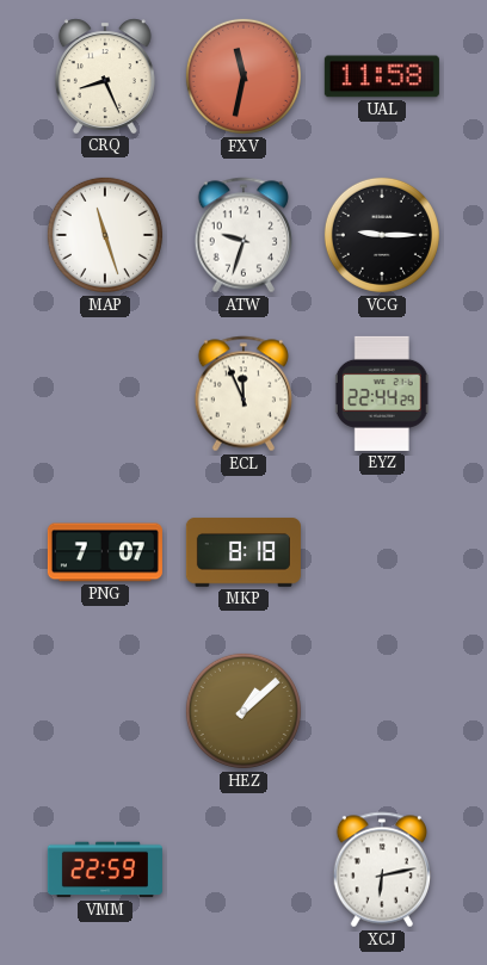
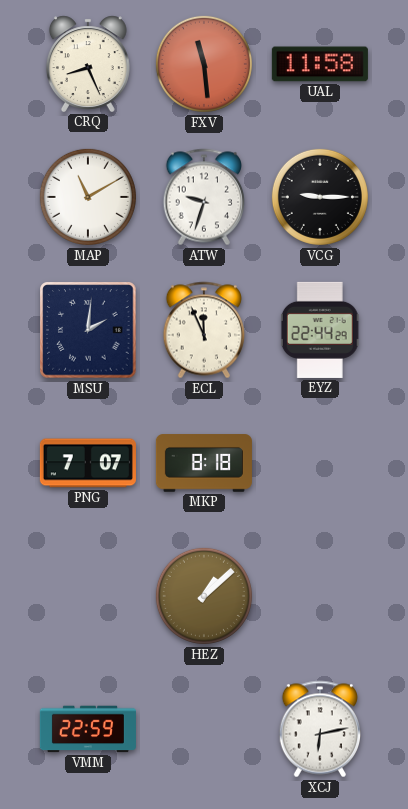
FXV: 11:32 -> 11:29 (204, 64)
MAP: 11:27 -> 11:10 (88, 197)
MSU: none -> 2:01 (88, 330)
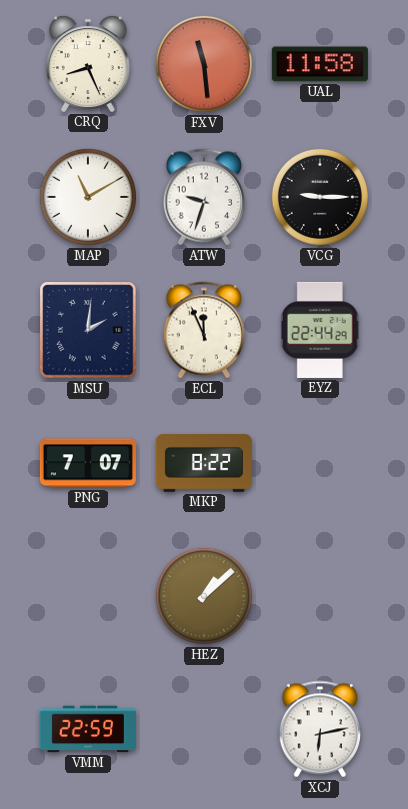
MKP: 8:18 -> 8:22 (204, 463)
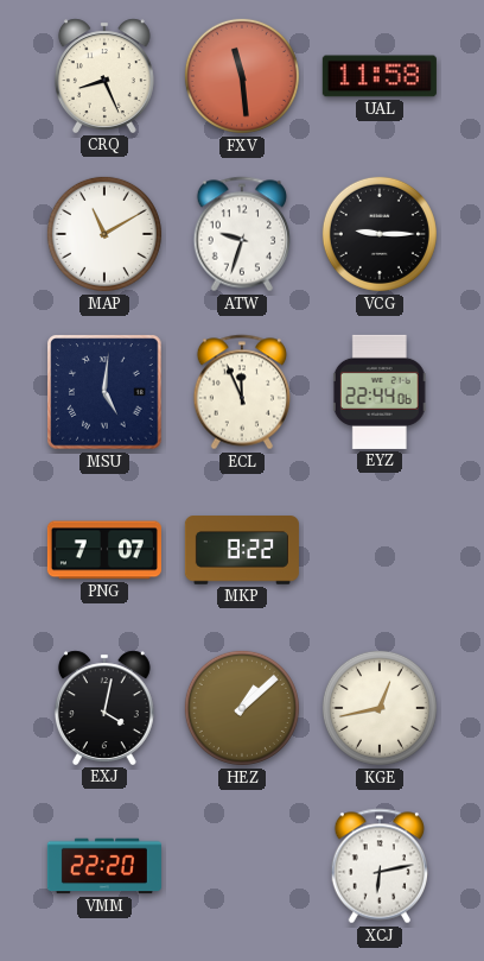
MSU: 2:01 -> 5:01 (104, 392)
EYZ: 22:44:29 -> 22:44:06 (380, 392)
EXJ: none -> 4:02 (104, 708)
KGE: none -> 12:43 (380, 708)
VMM: 22:59 -> 22:20 (104, 866)
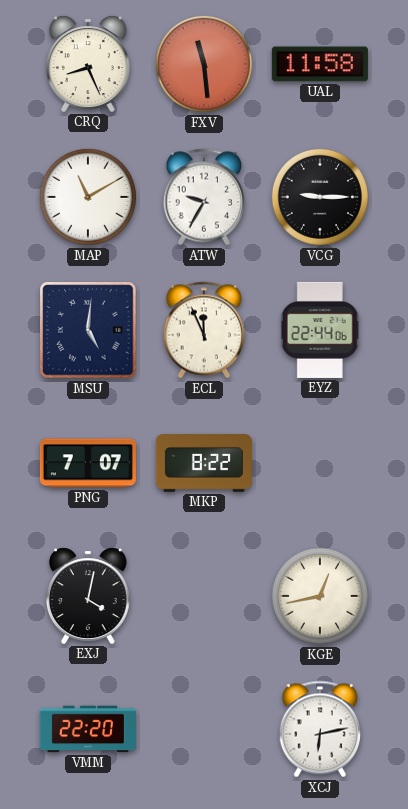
ATW: 9:33 -> 9:35 (203, 197)
HEZ: 1:08 -> none (242, 708)
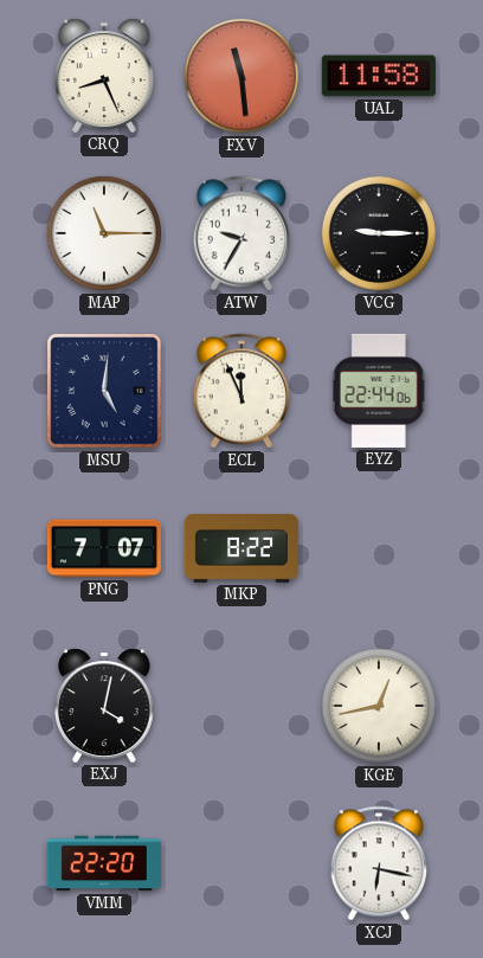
MAP: 11:10 -> 11:15 (104, 233)
XCJ: 6:13 -> 6:17 (378, 863)
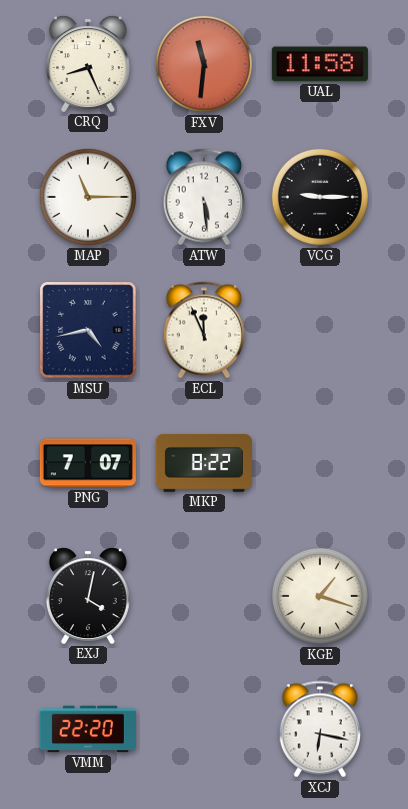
FXV: 11:29 -> 11:31 (204, 64)
ATW: 9:35 -> 5:29 (203, 197)
MSU: 5:01 -> 4:43 (88, 330)
EYZ: 22:44 -> none (379, 391)
KGE: 12:43 -> 1:18 (320, 596)
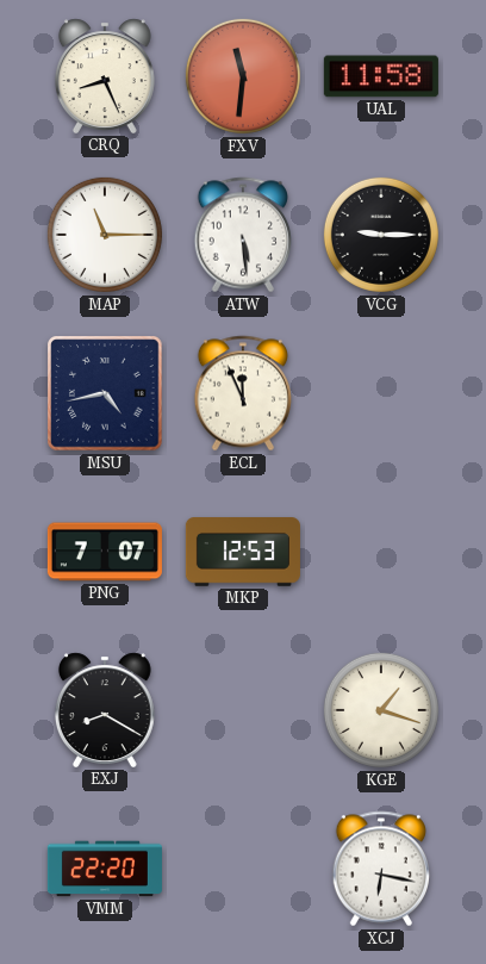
MKP: 8:22 -> 12:53 (243, 552)
EXJ: 4:02 -> 8:20 (105, 710)
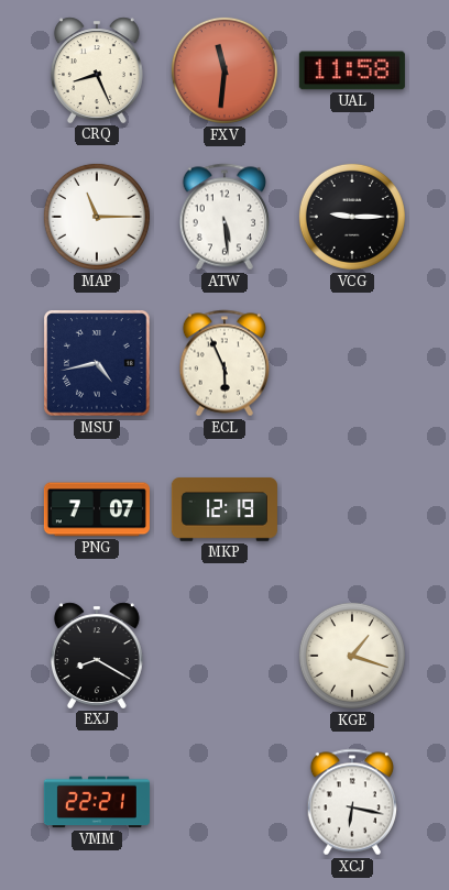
ECL: 11:56 -> 5:56 (223, 363)
MKP: 12:53 -> 12:19 (225, 509)
VMM: 22:20 -> 22:21 (97, 802)
